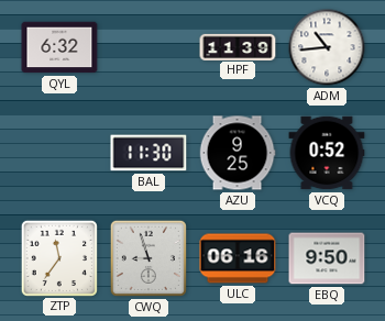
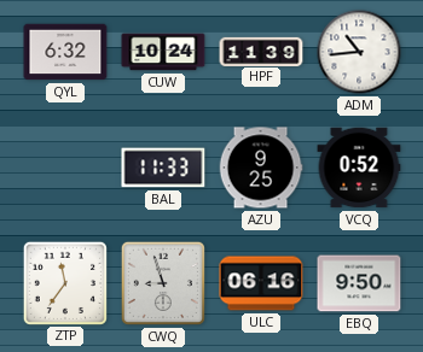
CUW: none -> 10:24 (163, 52)
BAL: 11:30 -> 11:33 (163, 168)
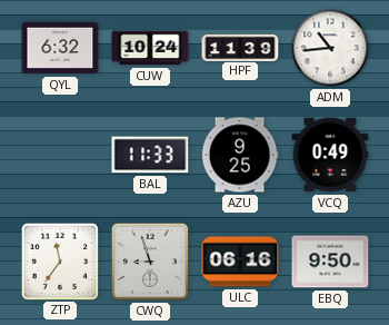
VCQ: 0:52 -> 0:49 (330, 155)
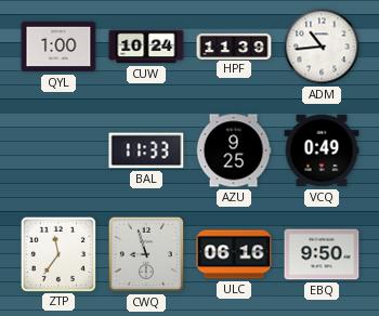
QYL: 6:32 -> 1:00 (58, 47)
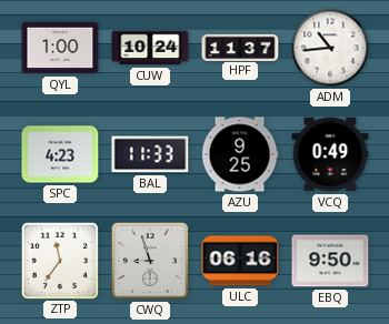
HPF: 11:39 -> 11:37 (240, 47)
SPC: none -> 4:23 (60, 154)
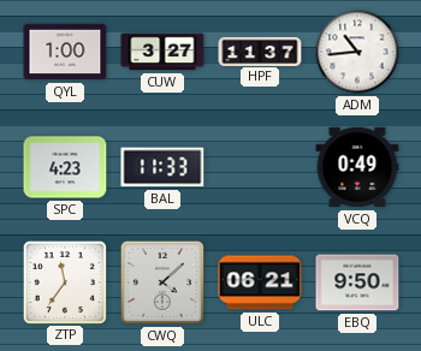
CUW: 10:24 -> 3:27 (162, 52)
AZU: 9:25 -> none (240, 154)
CWQ: 8:57 -> 4:08 (162, 282)
ULC: 06:16 -> 06:21 (260, 282)
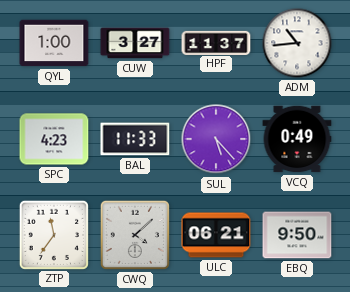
SUL: none -> 5:23 (216, 139)
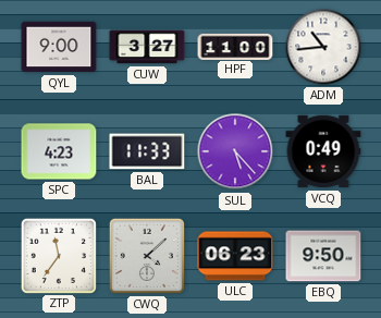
QYL: 1:00 -> 9:00 (59, 47)
HPF: 11:37 -> 11:00 (235, 46)
ULC: 06:21 -> 06:23 (235, 256)
